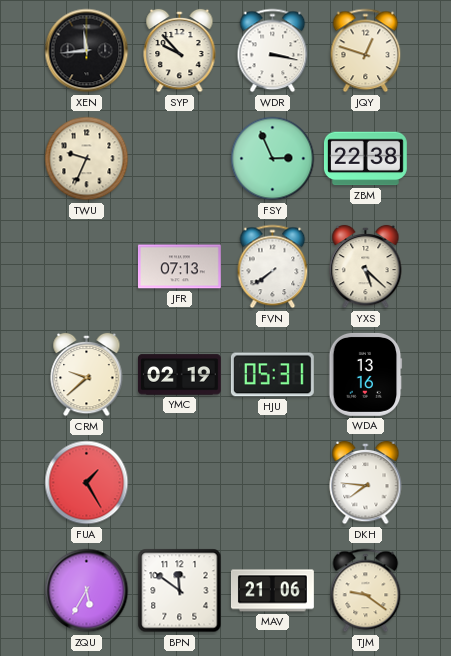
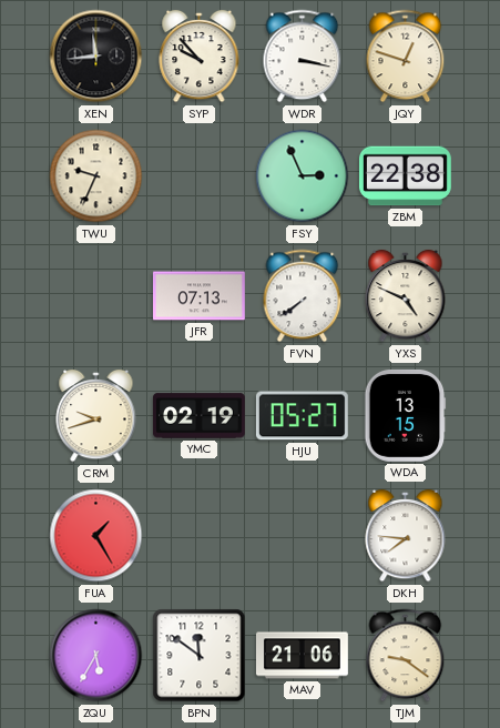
YXS: 5:22 -> 4:49 (406, 296)
CRM: 9:38 -> 9:42 (96, 416)
HJU: 05:31 -> 05:27 (302, 416)
WDA: 13:16 -> 13:15 (406, 415)
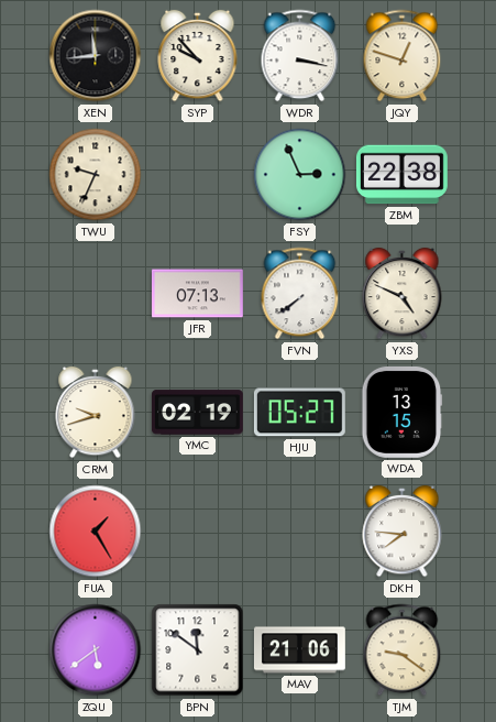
ZQU: 5:35 -> 5:39 (96, 650)
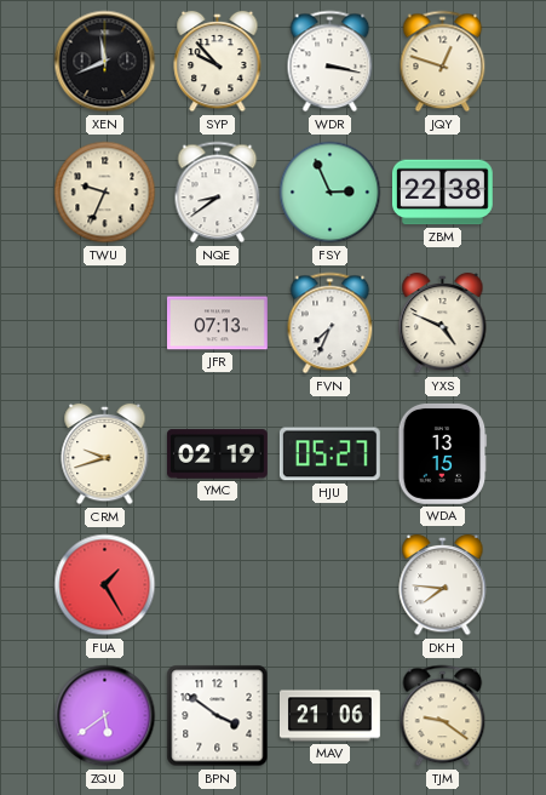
XEN: 11:44 -> 11:41 (105, 62)
NQE: none -> 8:39 (218, 193)
FVN: 7:39 -> 7:34 (331, 324)
BPN: 11:51 -> 3:51 (218, 716)
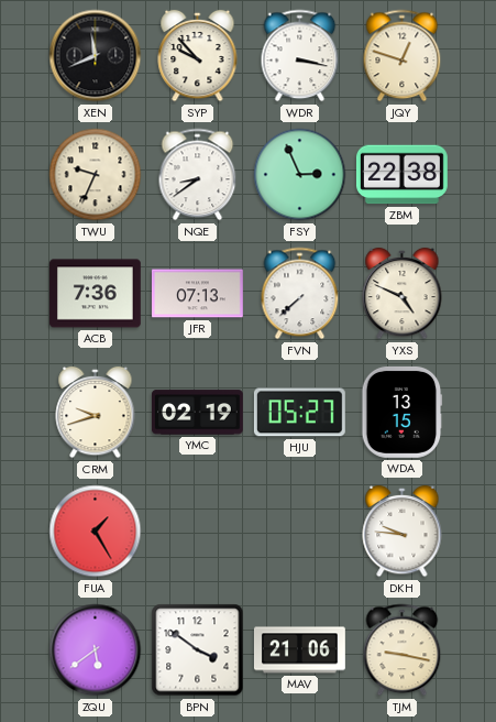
ACB: none -> 7:36 (95, 294)
FVN: 7:34 -> 7:38 (300, 294)
DKH: 7:46 -> 9:46 (403, 532)
TJM: 9:21 -> 9:17 (403, 650)
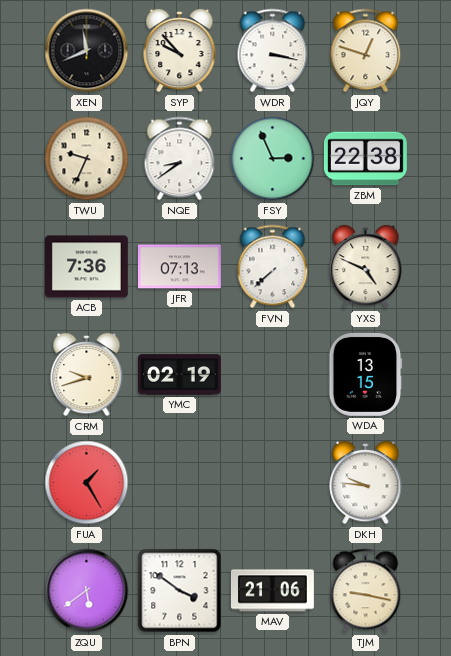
HJU: 05:27 -> none (299, 413)
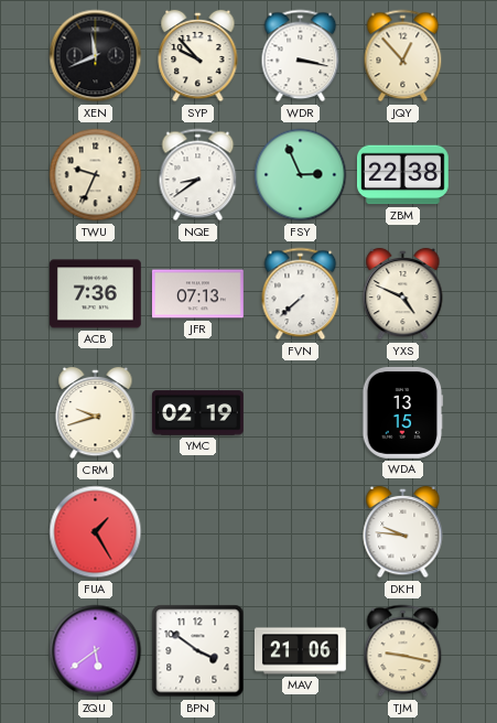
JQY: 12:48 -> 12:53 (403, 56)
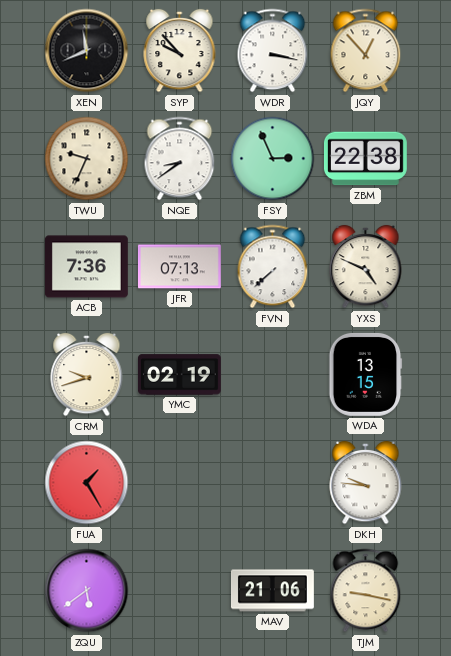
BPN: 3:51 -> none (198, 651)
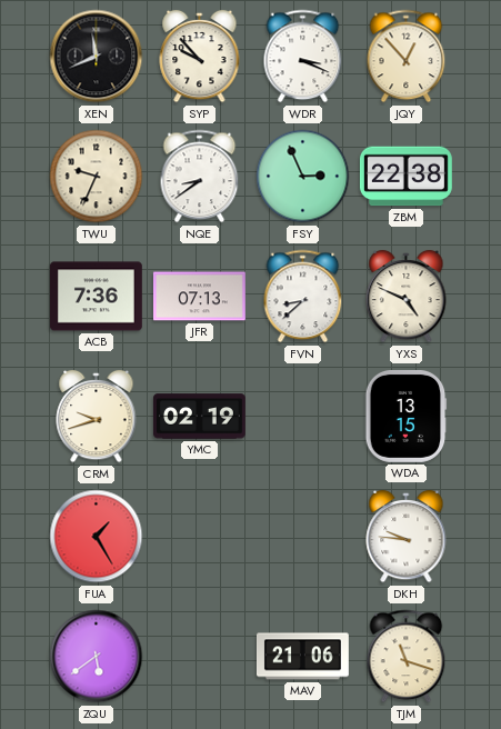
WDR: 3:17 -> 3:19 (303, 57)
FVN: 7:38 -> 8:38 (303, 297)
TJM: 9:17 -> 11:18 (407, 657)
